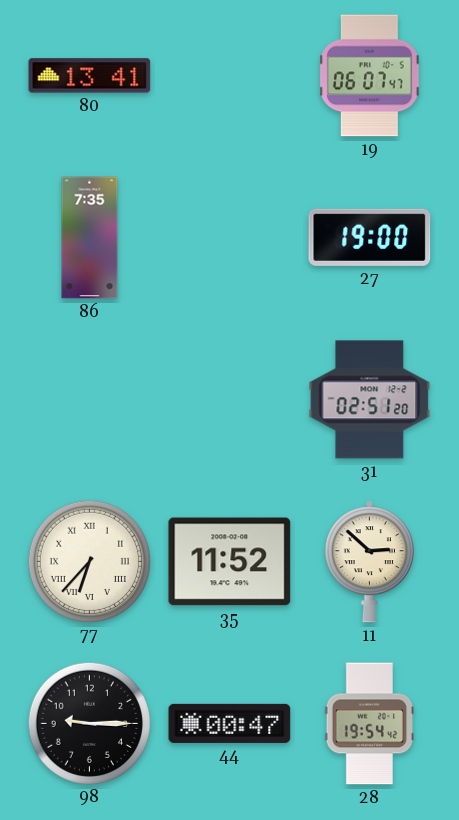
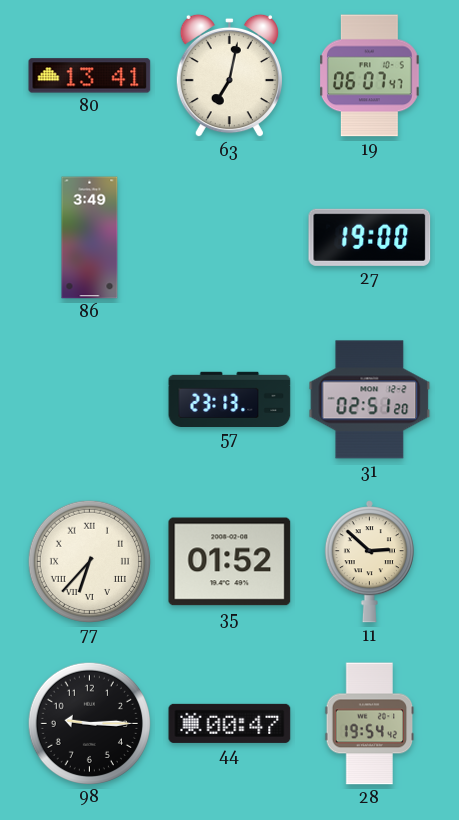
63: none -> 7:02 (229, 76)
86: 7:35 -> 3:49 (90, 238)
57: none -> 23:13 (230, 399)
35: 11:52 -> 01:52 (230, 562)
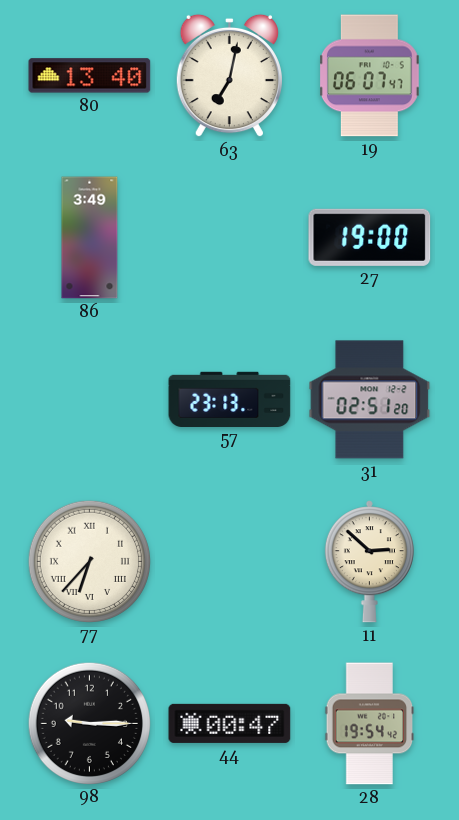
80: 13:41 -> 13:40 (90, 76)
35: 01:52 -> none (230, 562)
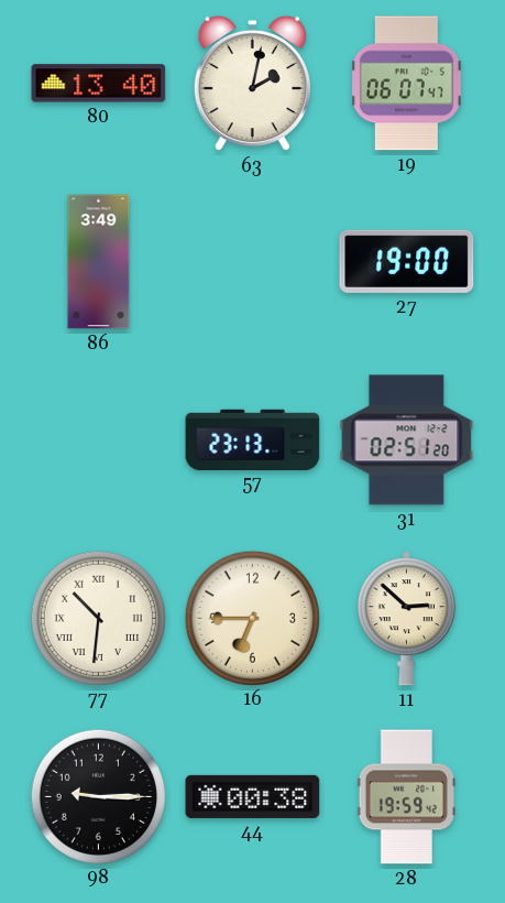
63: 7:02 -> 2:02 (252, 84)
77: 6:37 -> 10:31 (98, 618)
16: none -> 6:45 (252, 618)
44: 00:47 -> 00:38 (253, 796)
28: 19:54 -> 19:59 (407, 797)
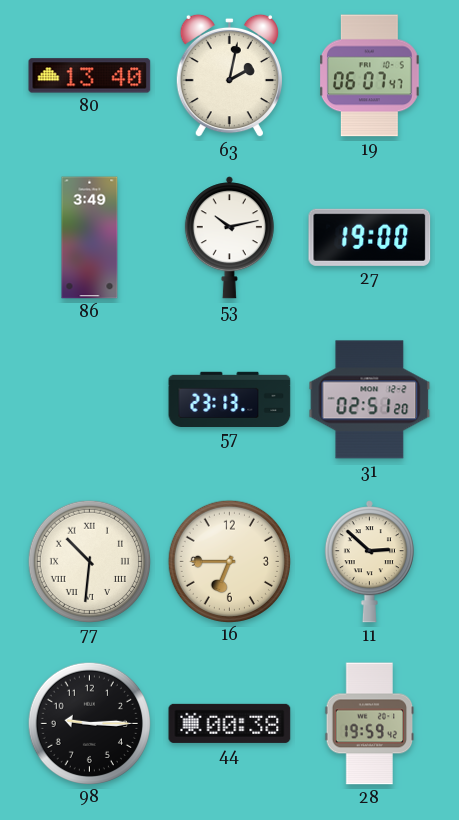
53: none -> 10:13 (229, 238)
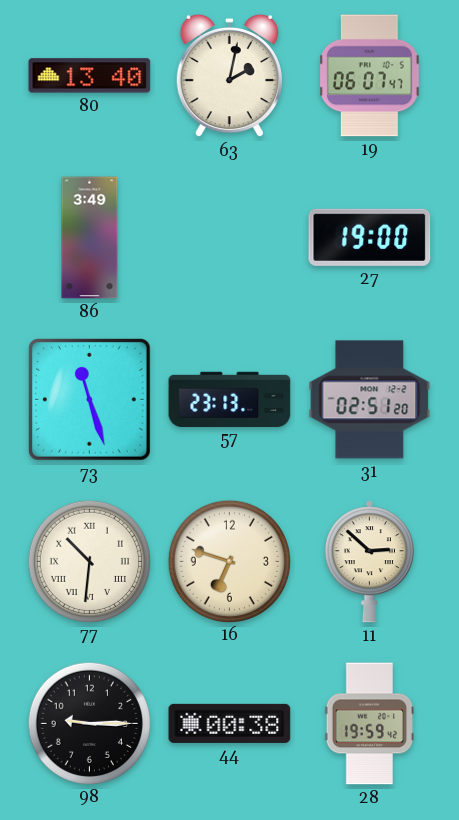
53: 10:13 -> none (229, 238)
73: none -> 11:27 (90, 400)
16: 6:45 -> 6:48 (229, 561)
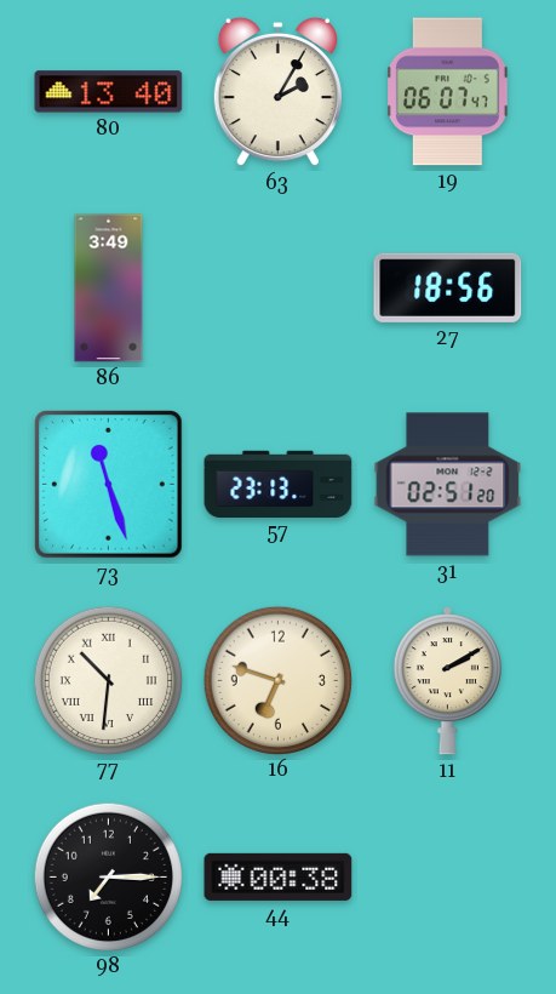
63: 2:02 -> 2:05 (277, 92)
27: 19:00 -> 18:56 (448, 287)
11: 2:52 -> 2:10 (447, 681)
98: 9:15 -> 7:15 (108, 876)
28: 19:59 -> none (370, 724)
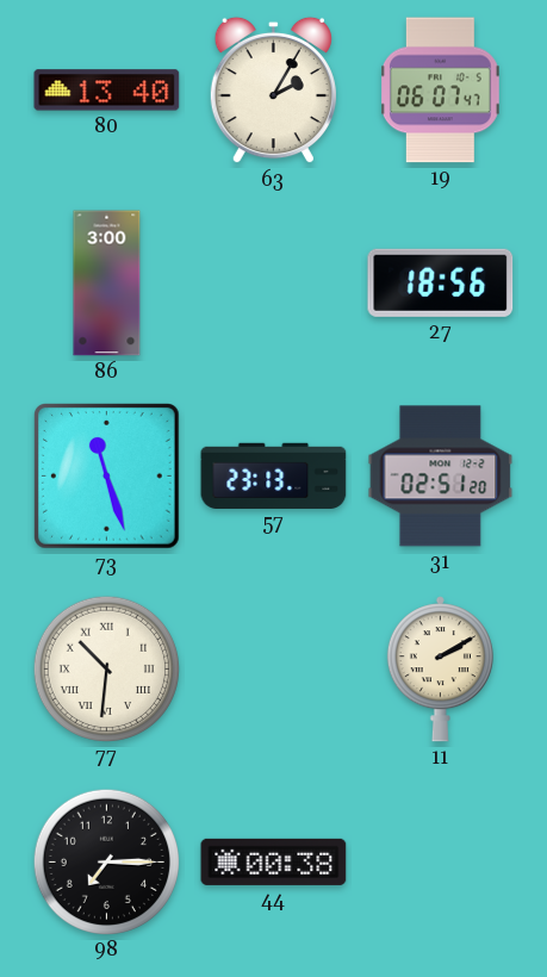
86: 3:49 -> 3:00 (107, 284)
16: 6:48 -> none (277, 680)
